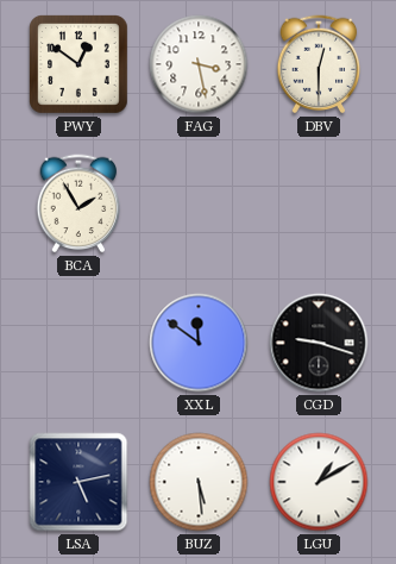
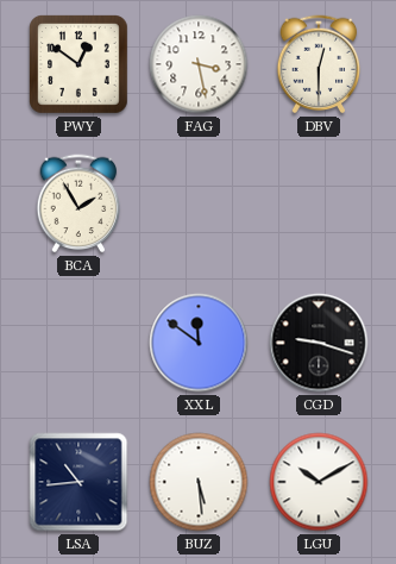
LSA: 5:13 -> 10:44 (78, 482)
LGU: 1:10 -> 10:10 (319, 482)
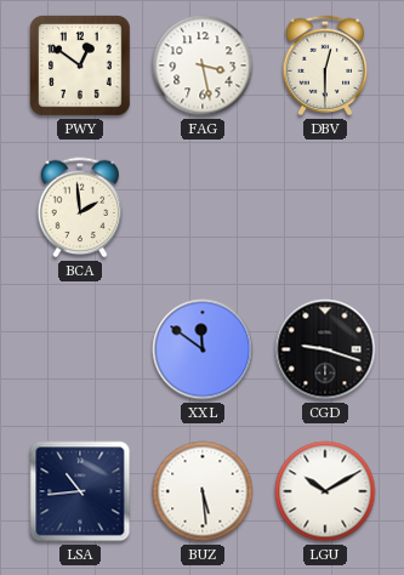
BCA: 1:55 -> 1:59 (80, 207)
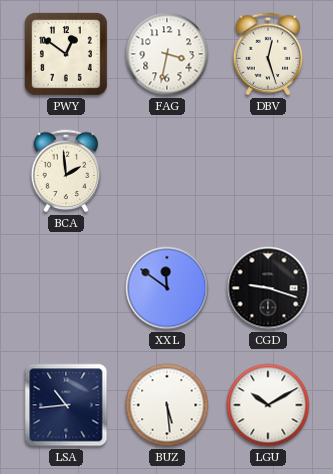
FAG: 3:28 -> 3:32 (167, 54)
DBV: 12:30 -> 12:27 (268, 54)
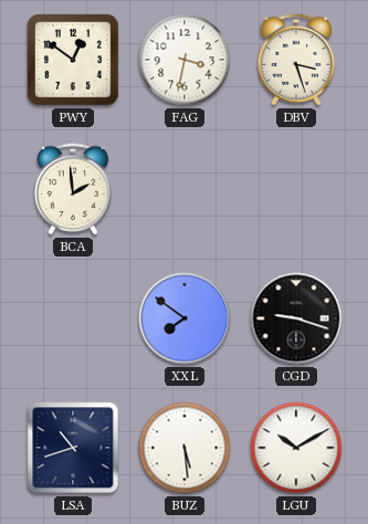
DBV: 12:27 -> 3:27 (296, 60)
XXL: 11:51 -> 7:51 (185, 318)
LSA: 10:44 -> 10:42 (73, 448)
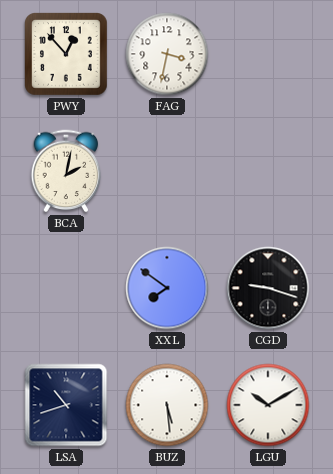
PWY: 12:51 -> 12:53 (66, 54)
DBV: 3:27 -> none (296, 60)
BCA: 1:59 -> 2:02 (66, 171)
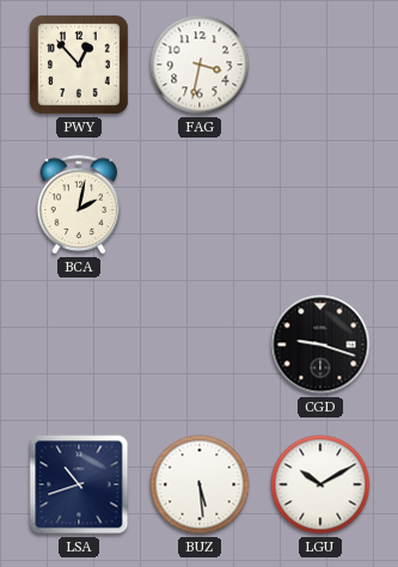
XXL: 7:51 -> none (167, 288)
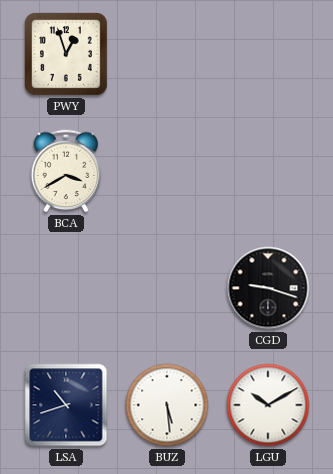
PWY: 12:53 -> 12:57 (66, 54)
FAG: 3:32 -> none (200, 65)
BCA: 2:02 -> 3:40 (66, 171)
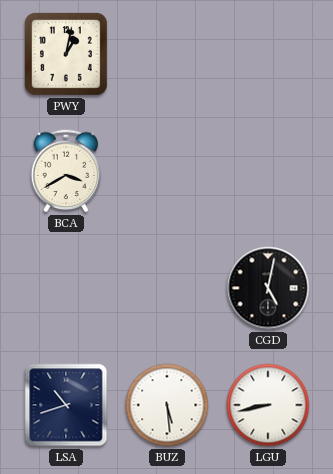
PWY: 12:57 -> 1:02 (66, 54)
CGD: 9:18 -> 5:02 (268, 288)
LGU: 10:10 -> 8:43 (268, 405)
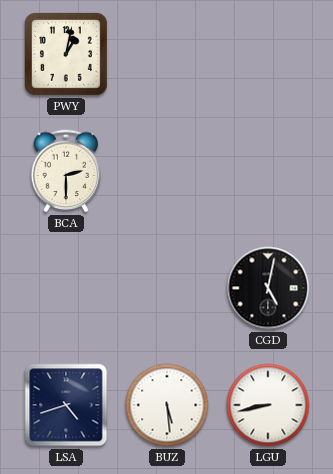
BCA: 3:40 -> 2:30 (66, 171)
LSA: 10:42 -> 4:42 (66, 405)
